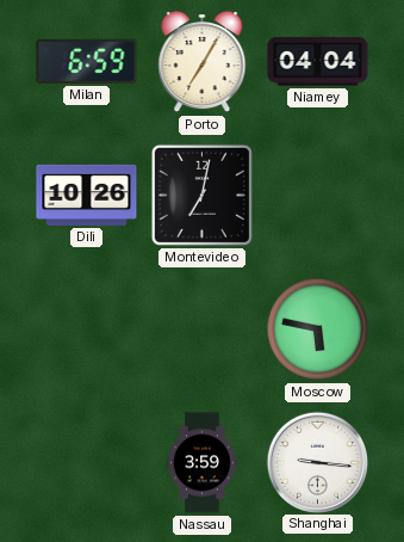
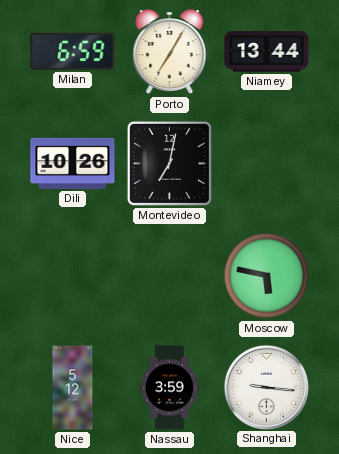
Niamey: 04:04 -> 13:44 (267, 52)
Nice: none -> 5:12 (73, 388)
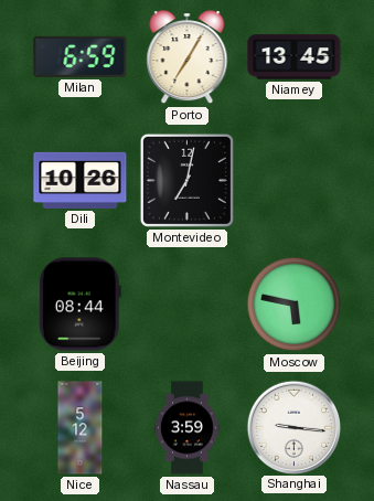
Niamey: 13:44 -> 13:45 (295, 57)
Beijing: none -> 08:44 (79, 305)
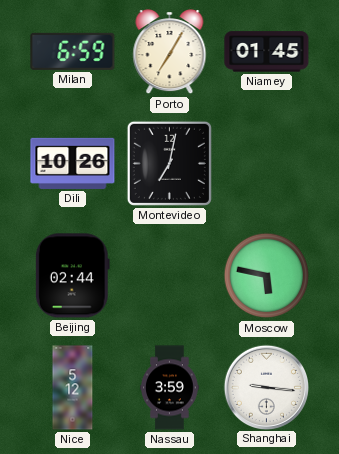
Niamey: 13:45 -> 01:45 (267, 52)
Beijing: 08:44 -> 02:44 (72, 276)
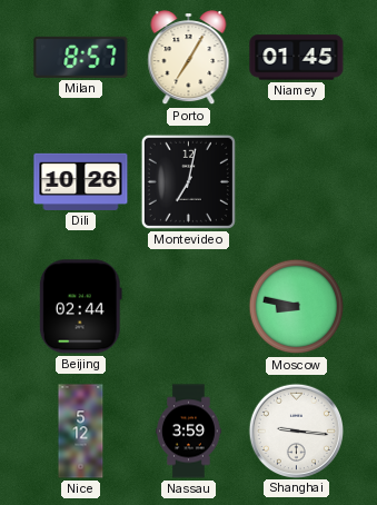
Milan: 6:59 -> 8:57 (81, 57)
Moscow: 5:47 -> 8:47 (297, 307)
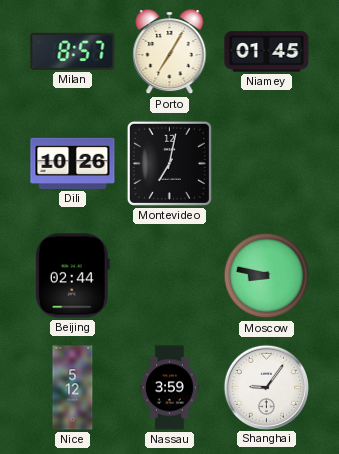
Shanghai: 9:16 -> 9:06 (266, 387)
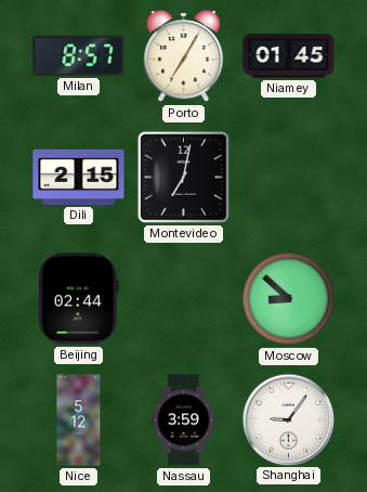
Dili: 10:26 -> 2:15 (79, 177)
Moscow: 8:47 -> 8:52 (289, 299)
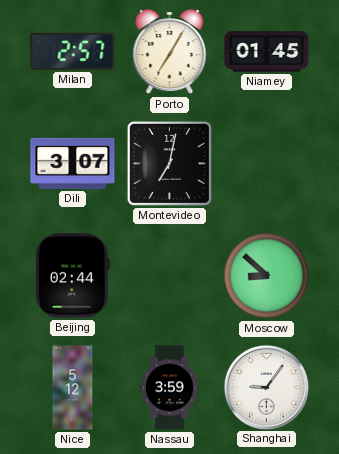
Milan: 8:57 -> 2:57 (73, 51)
Dili: 2:15 -> 3:07 (73, 163)
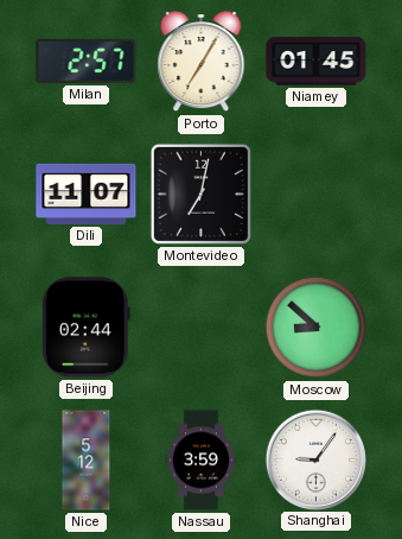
Dili: 3:07 -> 11:07 (87, 194)
